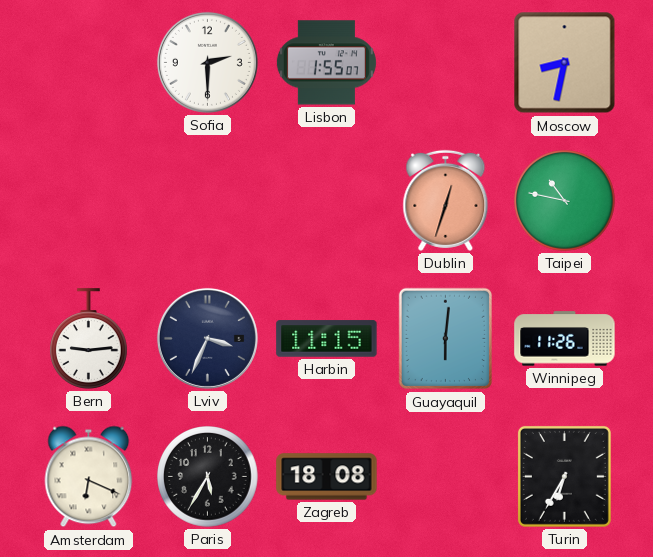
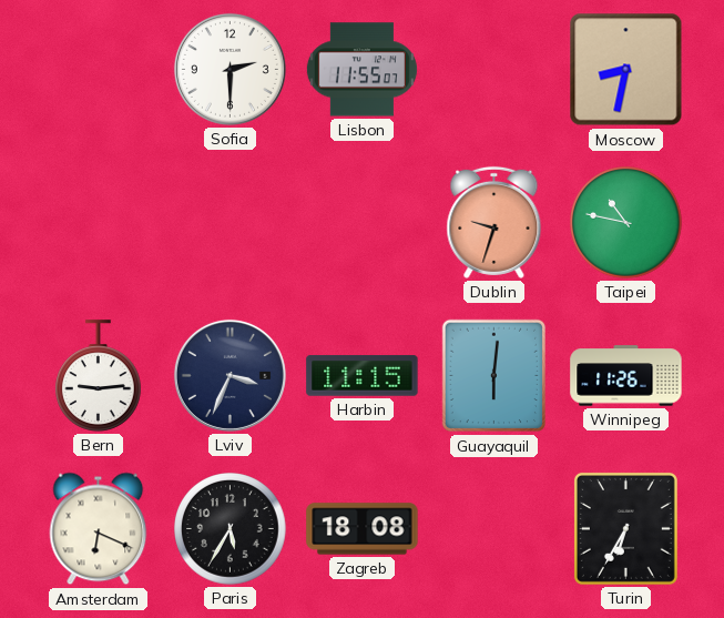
Lisbon: 1:55 -> 11:55 (361, 70)
Dublin: 12:33 -> 9:33 (494, 222)
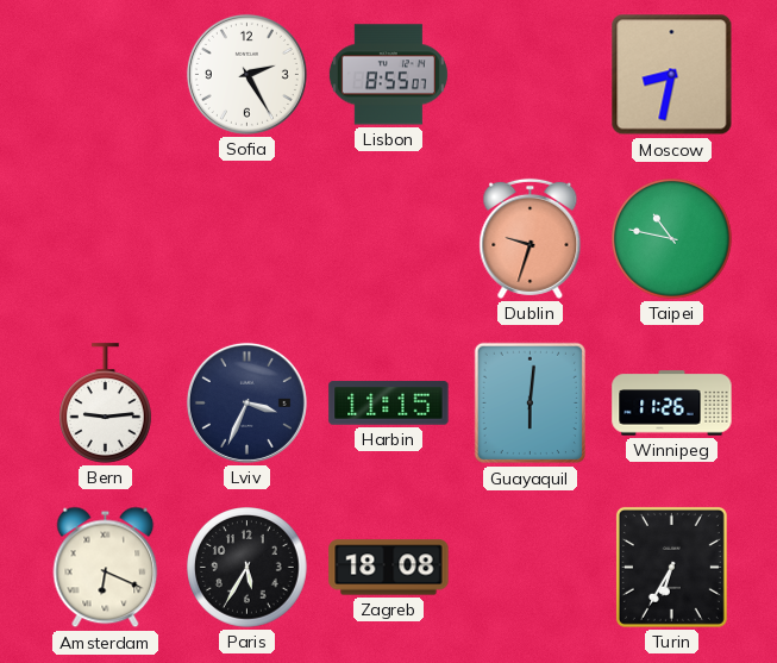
Sofia: 2:30 -> 2:25 (246, 74)
Lisbon: 11:55 -> 8:55 (388, 75)
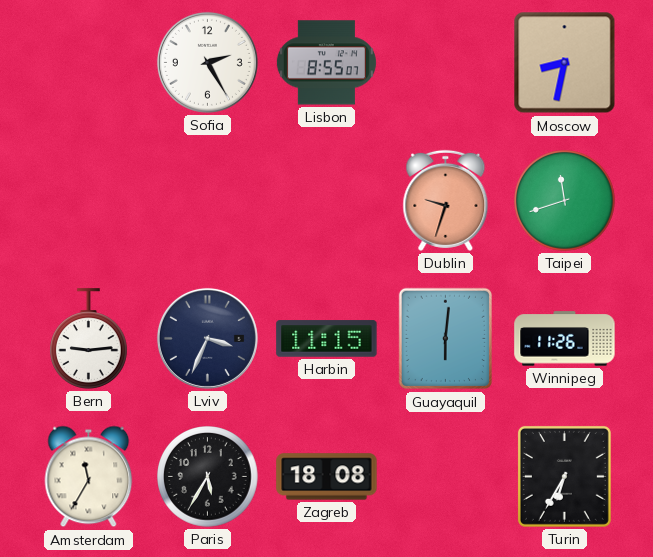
Taipei: 10:47 -> 11:42 (565, 201)
Amsterdam: 6:19 -> 11:35 (89, 477)
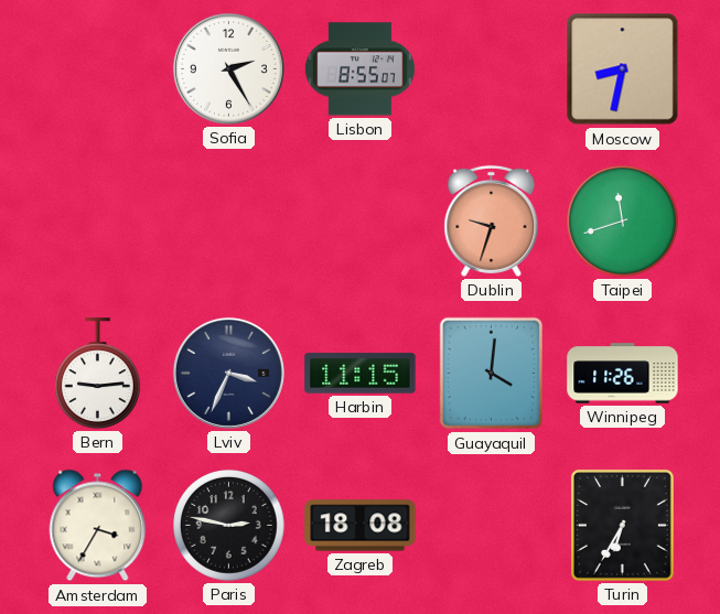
Guayaquil: 6:01 -> 4:01 (491, 374)
Amsterdam: 11:35 -> 3:35 (98, 526)
Paris: 5:35 -> 2:47 (229, 526)
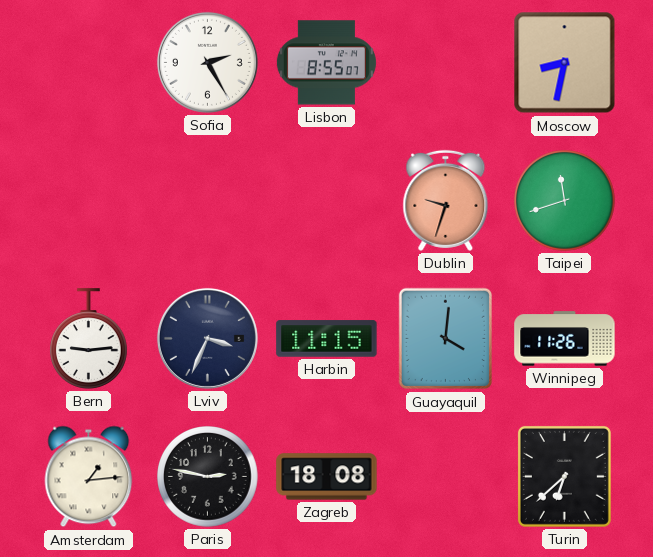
Amsterdam: 3:35 -> 1:14 (89, 477)
Turin: 6:35 -> 6:38 (564, 476)
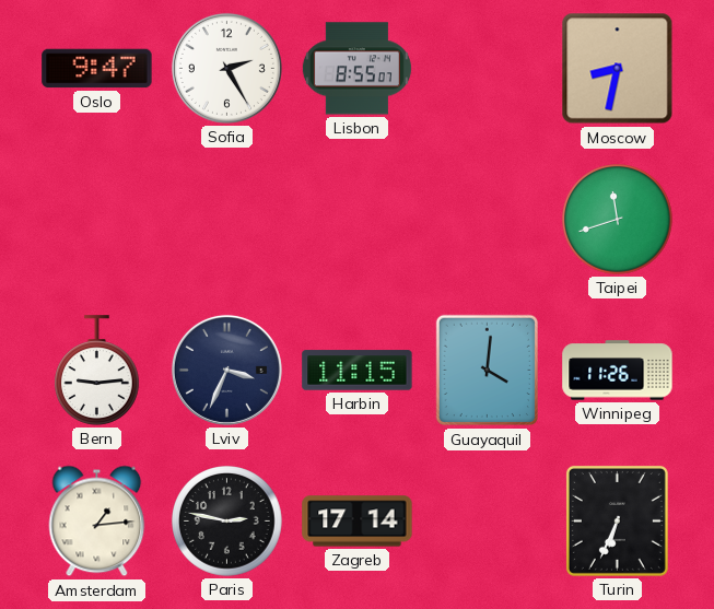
Oslo: none -> 9:47 (97, 69)
Dublin: 9:33 -> none (446, 200)
Zagreb: 18:08 -> 17:14 (358, 522)
Turin: 6:38 -> 6:34 (617, 520)
